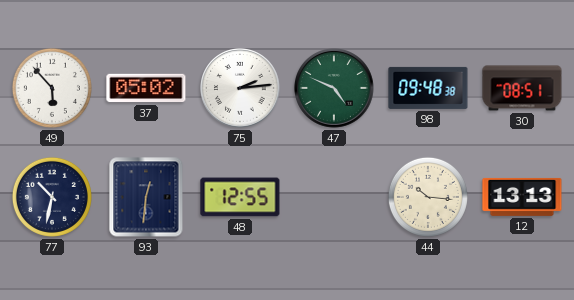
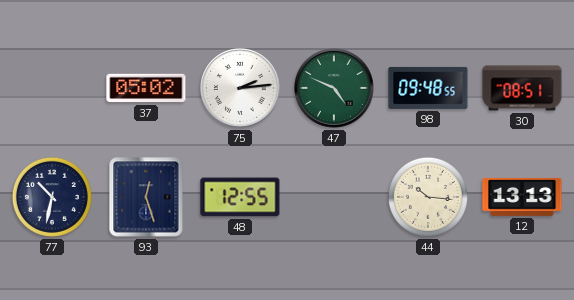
49: 5:53 -> none (52, 88)
98: 09:48:38 -> 09:48:55 (428, 88)
93: 12:31 -> 12:27 (146, 197)
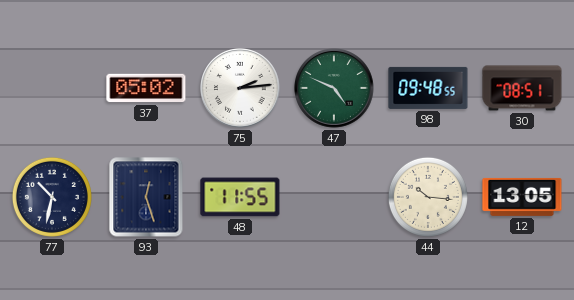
48: 12:55 -> 11:55 (240, 197)
12: 13:13 -> 13:05 (522, 197)
